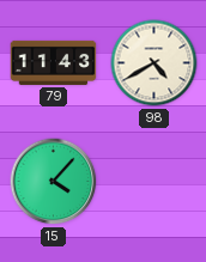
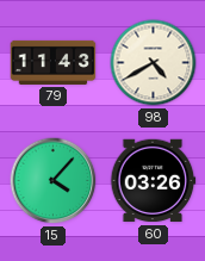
60: none -> 03:26 (153, 181)
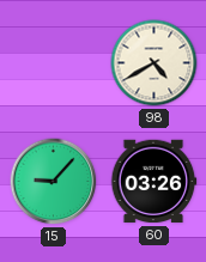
79: 11:43 -> none (54, 62)
15: 4:07 -> 9:07 (54, 182)
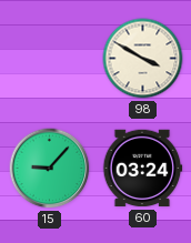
98: 4:40 -> 3:50 (143, 59)
60: 03:26 -> 03:24 (142, 169)
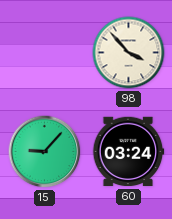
98: 3:50 -> 3:53 (129, 53)
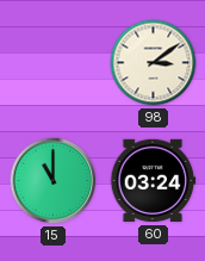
98: 3:53 -> 3:09 (154, 63)
15: 9:07 -> 11:00 (54, 181)
